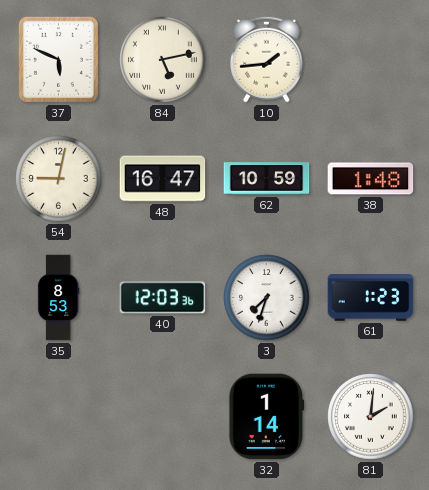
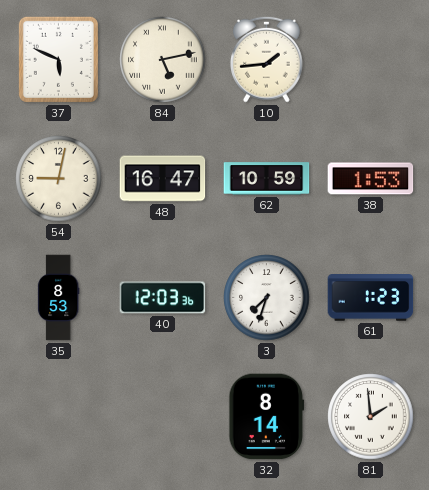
38: 1:48 -> 1:53 (371, 179)
32: 1:14 -> 8:14 (267, 417)
81: 2:01 -> 1:59 (371, 417)
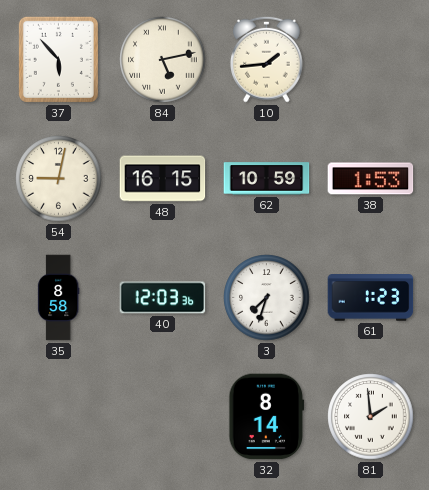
37: 5:49 -> 5:53 (58, 59)
48: 16:47 -> 16:15 (163, 179)
35: 8:53 -> 8:58 (58, 298)
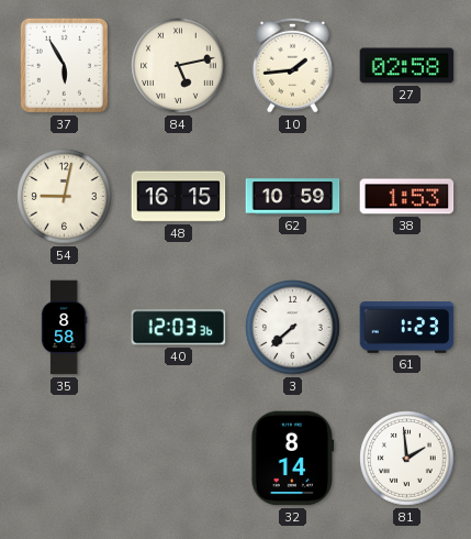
37: 5:53 -> 5:55 (64, 65)
27: none -> 02:58 (407, 66)
3: 7:33 -> 7:38 (293, 328)
